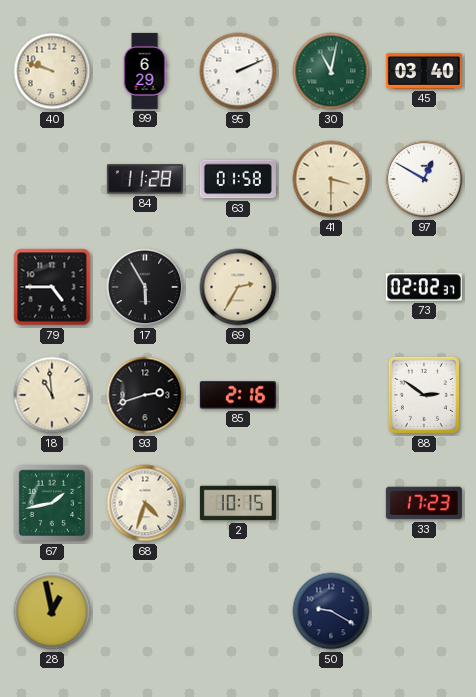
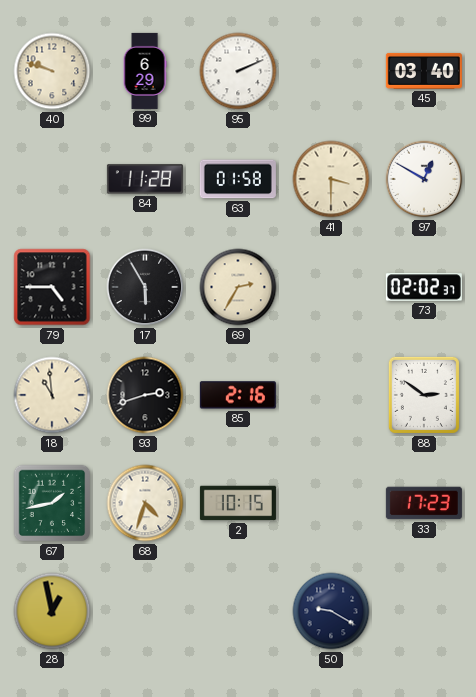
30: 11:02 -> none (331, 71)
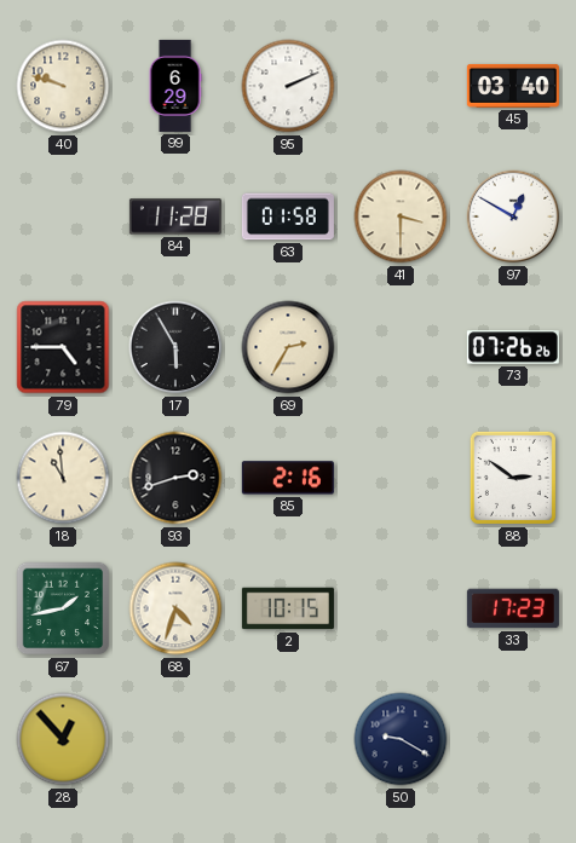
73: 02:02 -> 07:26 (513, 347)
28: 12:58 -> 12:53 (63, 739)
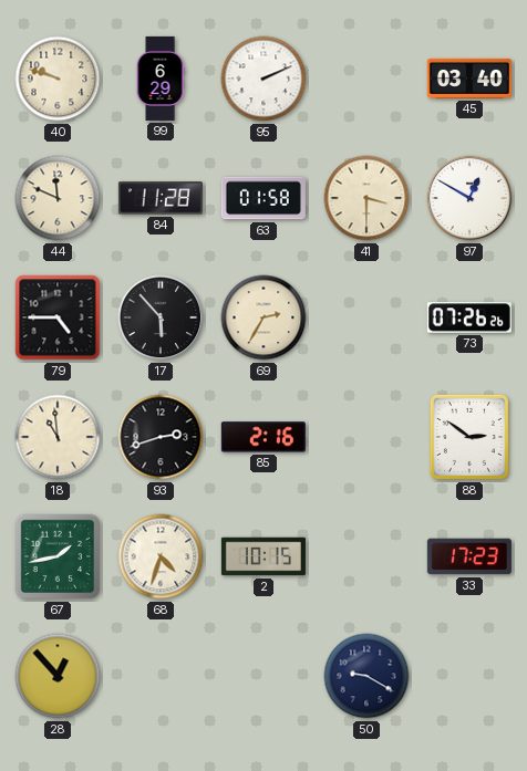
44: none -> 11:49 (58, 198)
17: 5:55 -> 5:53 (161, 317)
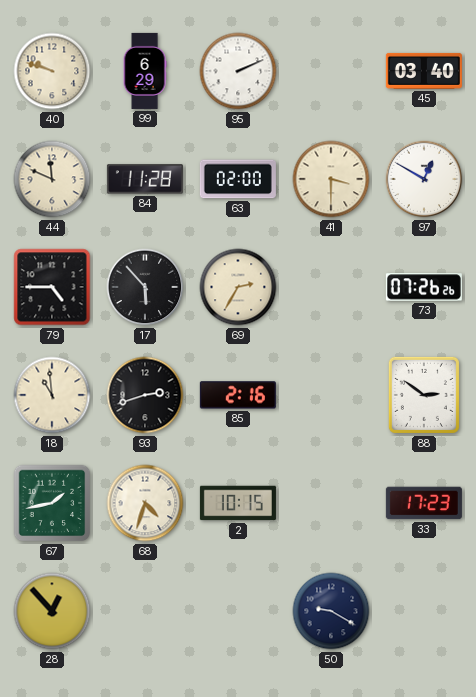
63: 01:58 -> 02:00 (238, 179)
